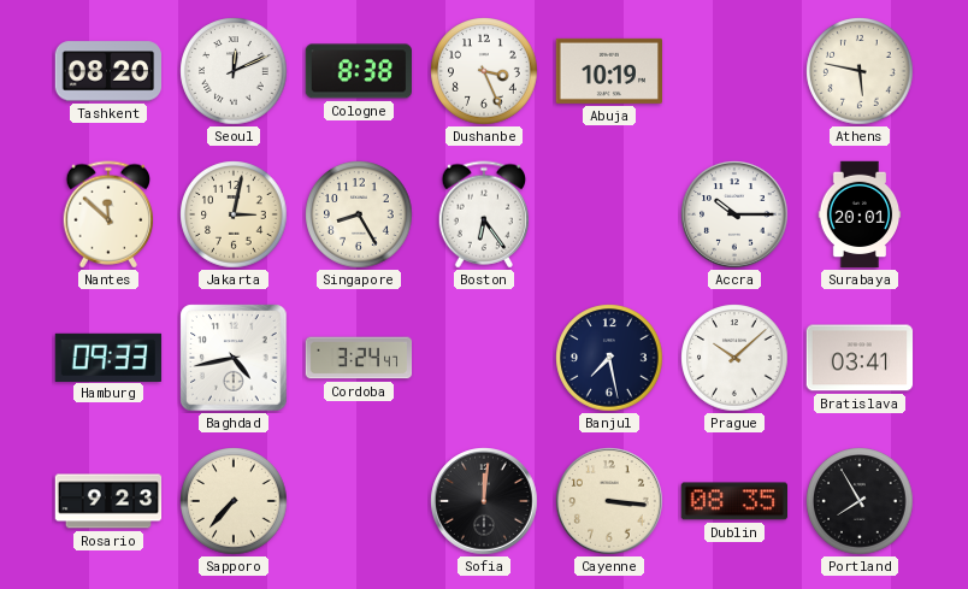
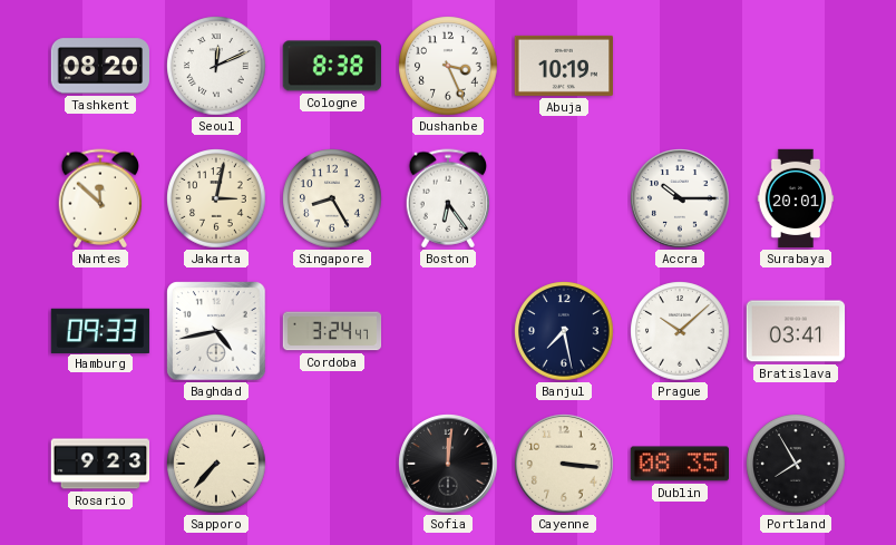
Athens: 5:47 -> none (860, 71)
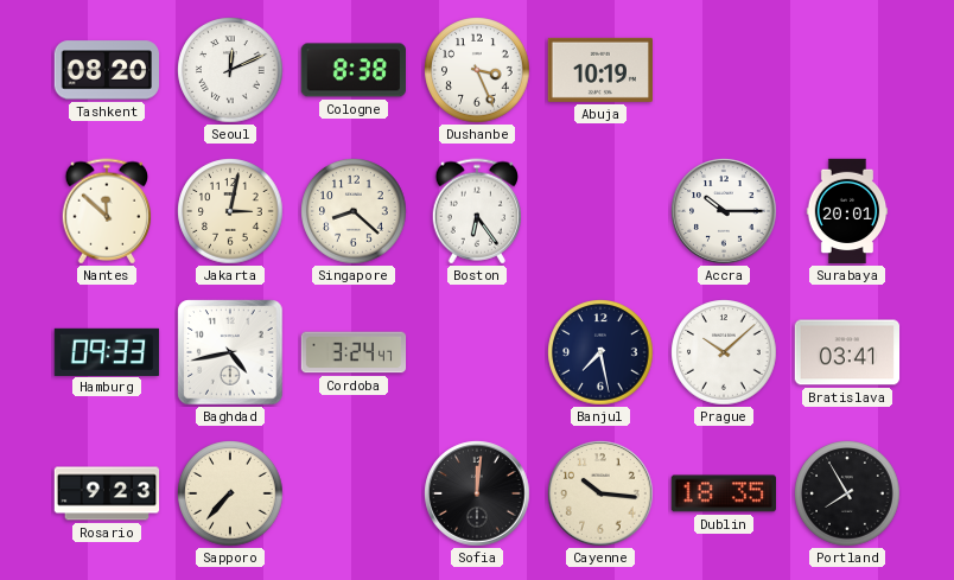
Singapore: 8:25 -> 8:22 (354, 211)
Cayenne: 3:16 -> 10:16 (600, 493)
Dublin: 08:35 -> 18:35 (723, 493)
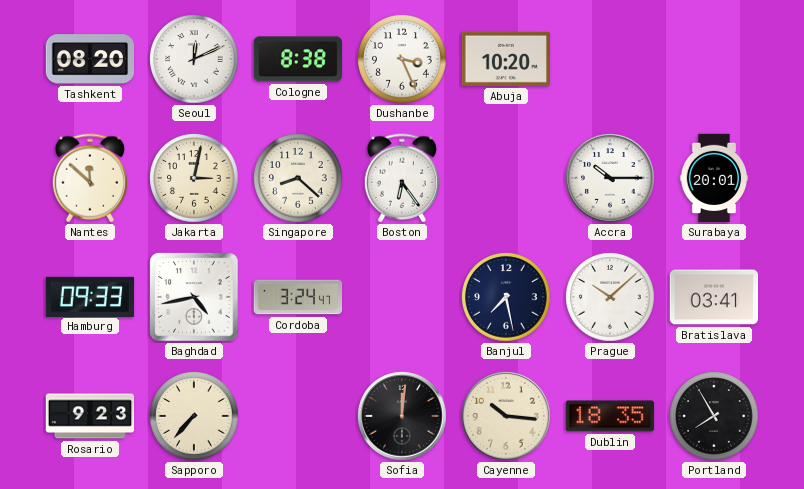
Abuja: 10:19 -> 10:20 (505, 59)
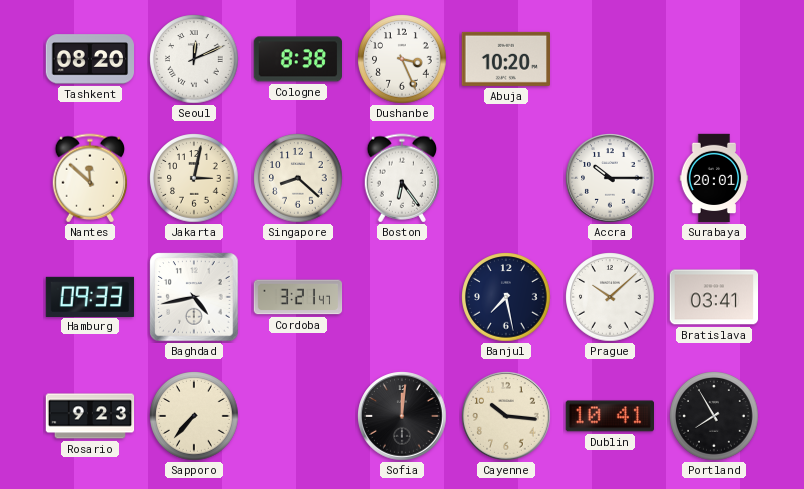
Cordoba: 3:24 -> 3:21 (298, 297)
Dublin: 18:35 -> 10:41 (609, 416)
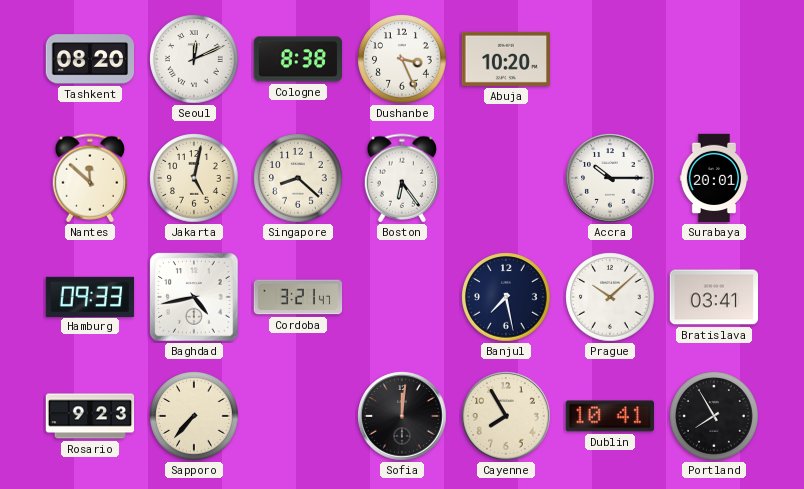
Jakarta: 3:02 -> 5:02 (194, 178)
Cayenne: 10:16 -> 7:55 (506, 416)
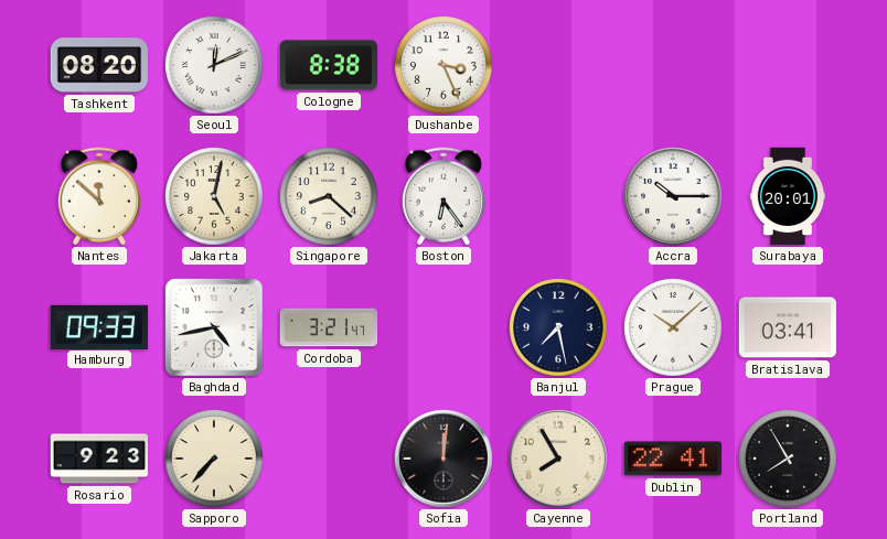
Abuja: 10:20 -> none (505, 59)
Dublin: 10:41 -> 22:41 (672, 459)
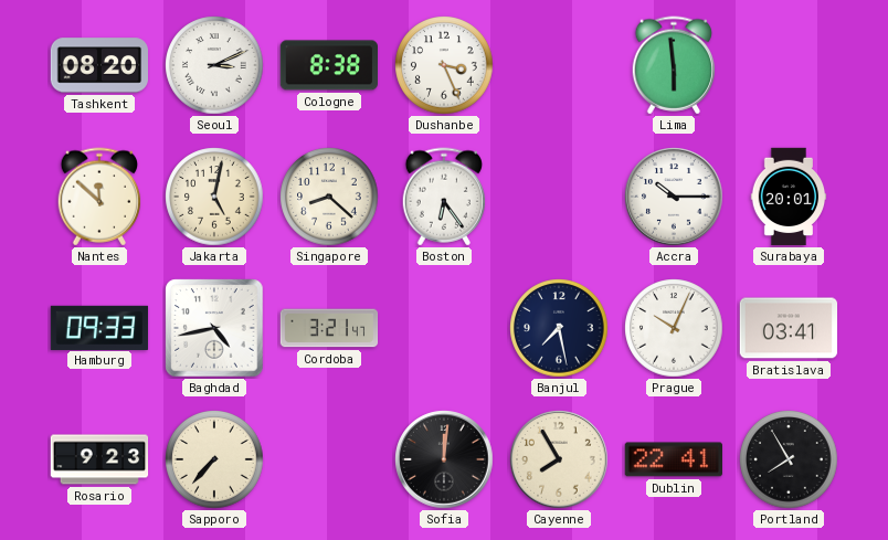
Seoul: 12:11 -> 3:11 (214, 65)
Lima: none -> 5:59 (674, 65)
Prague: 10:08 -> 10:04 (674, 328)
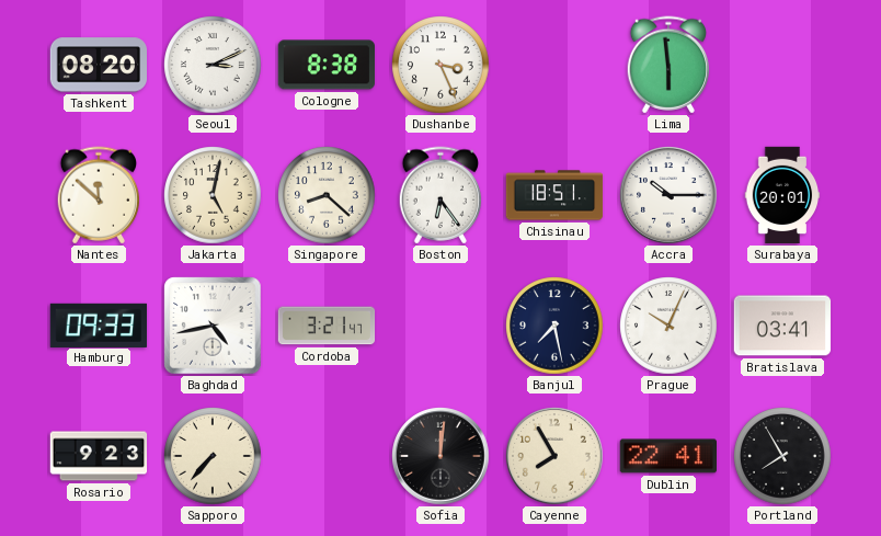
Chisinau: none -> 18:51 (554, 195)
